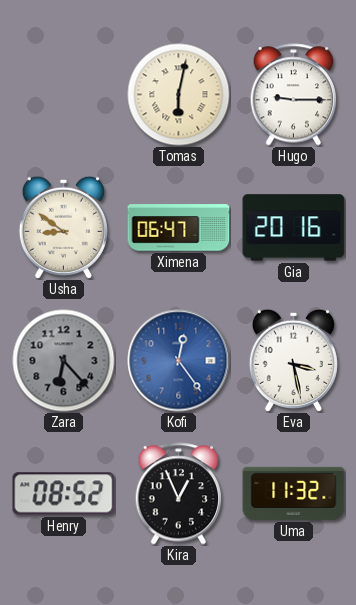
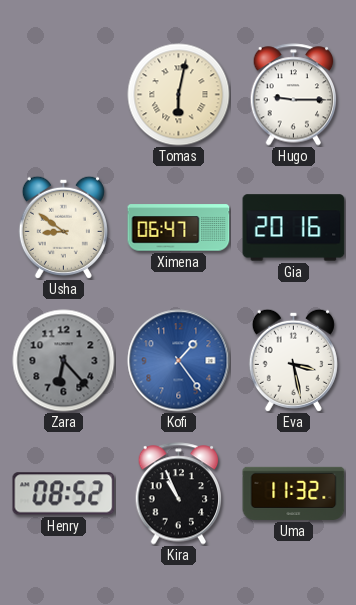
Kofi: 12:24 -> 1:24 (179, 361)
Kira: 12:56 -> 10:56 (179, 494)
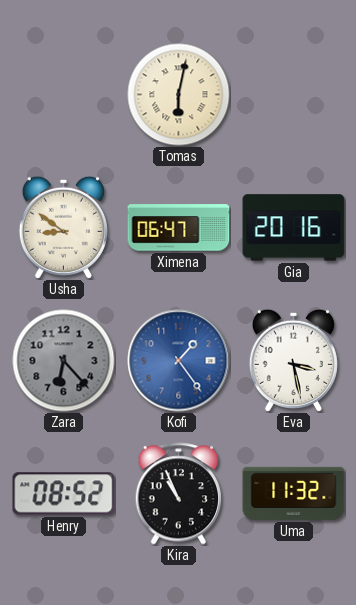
Hugo: 9:15 -> none (294, 95)
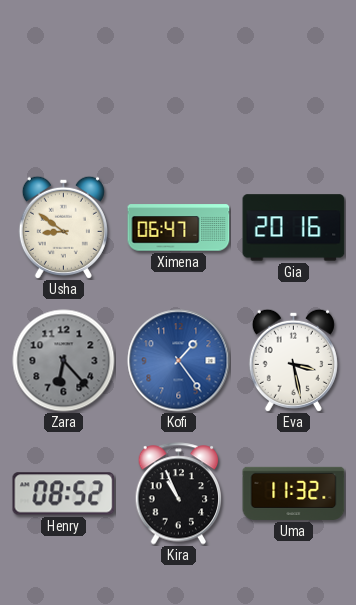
Tomas: 6:02 -> none (179, 95)
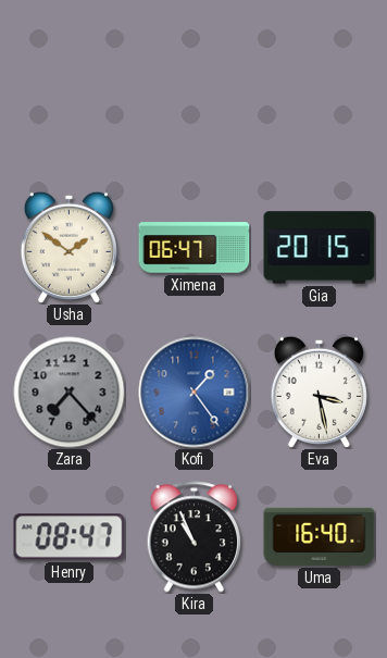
Usha: 8:51 -> 1:51 (68, 247)
Gia: 20:16 -> 20:15 (320, 248)
Zara: 6:23 -> 7:23 (70, 393)
Henry: 08:52 -> 08:47 (70, 537)
Uma: 11:32 -> 16:40 (320, 536)
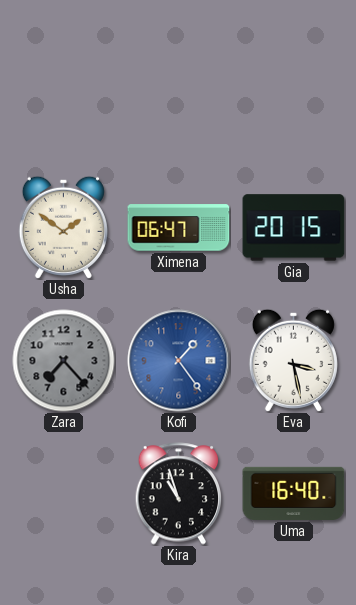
Henry: 08:47 -> none (70, 537)
Kira: 10:56 -> 10:57 (179, 494)
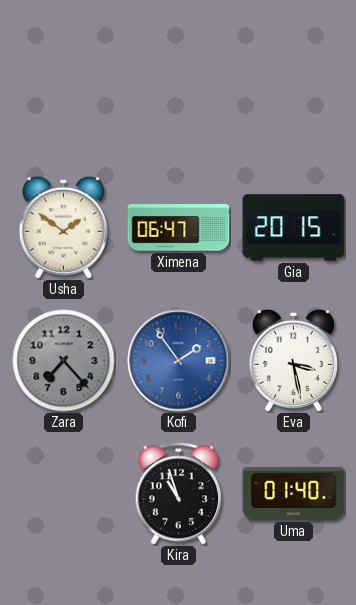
Kofi: 1:24 -> 1:54 (179, 361)
Uma: 16:40 -> 01:40 (294, 493)
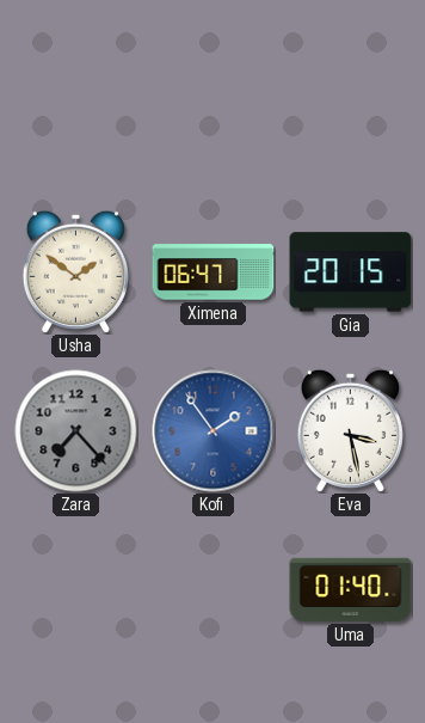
Kira: 10:57 -> none (179, 494)
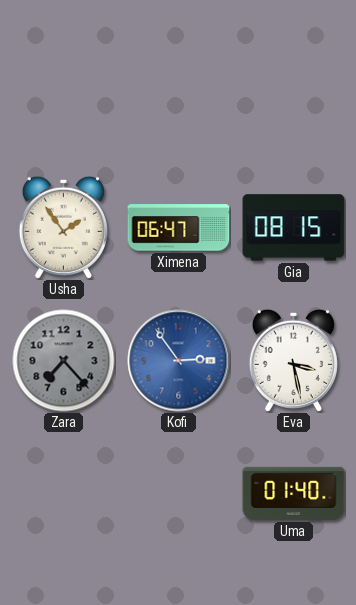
Usha: 1:51 -> 1:54 (63, 227)
Gia: 20:15 -> 08:15 (294, 228)
Kofi: 1:54 -> 2:54 (179, 361)
